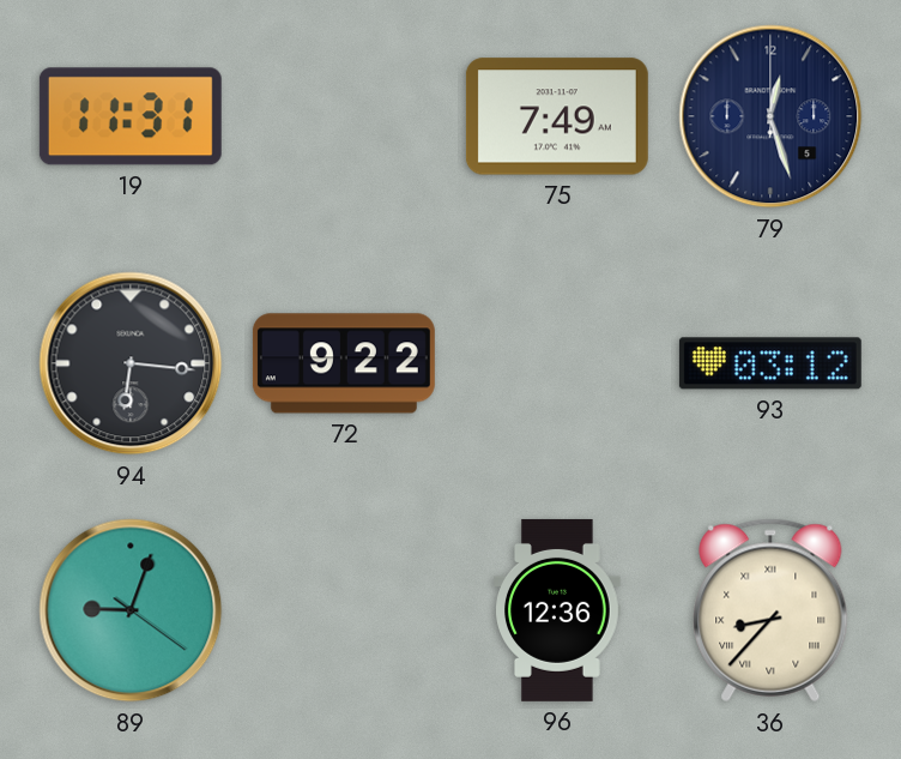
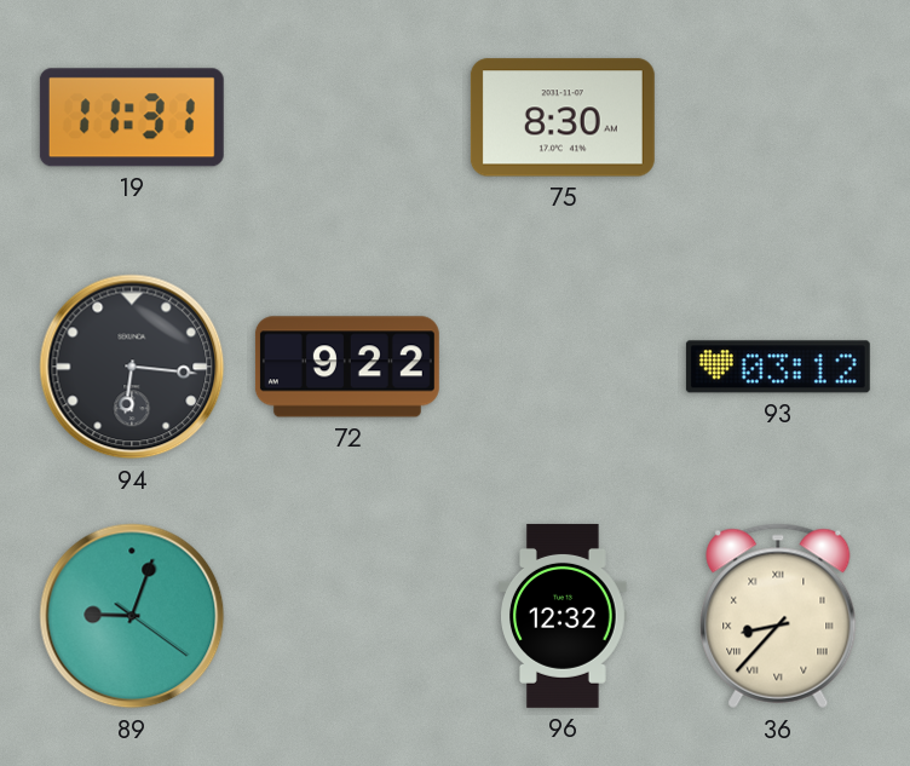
75: 7:49 -> 8:30 (563, 117)
79: 12:27 -> none (770, 116)
96: 12:36 -> 12:32 (564, 616)
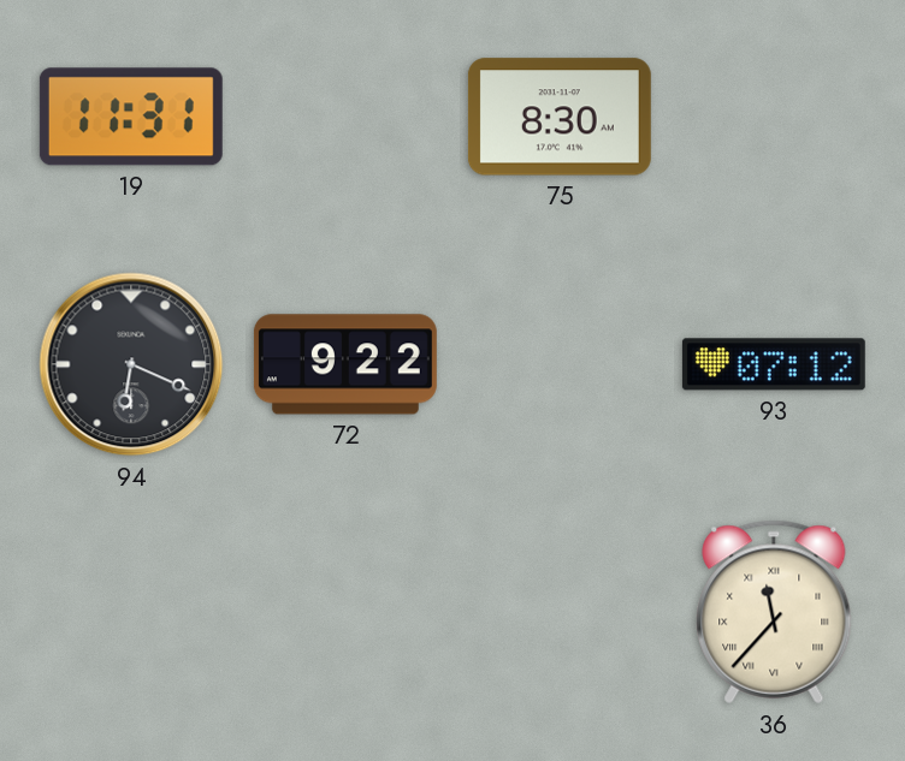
94: 6:16 -> 6:19 (131, 364)
93: 03:12 -> 07:12 (774, 364)
89: 9:03 -> none (132, 616)
96: 12:32 -> none (564, 616)
36: 8:37 -> 11:37 (774, 612)
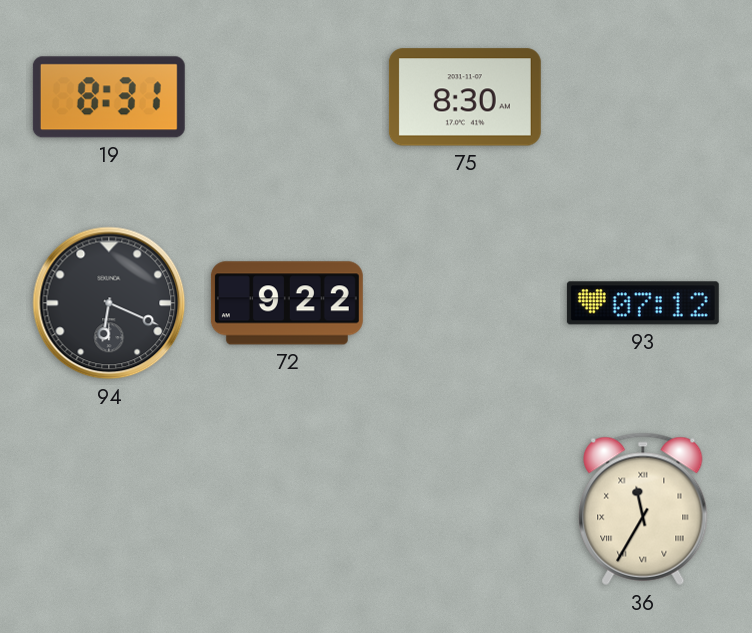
19: 11:31 -> 8:31 (109, 97)
36: 11:37 -> 11:35 (643, 509)
